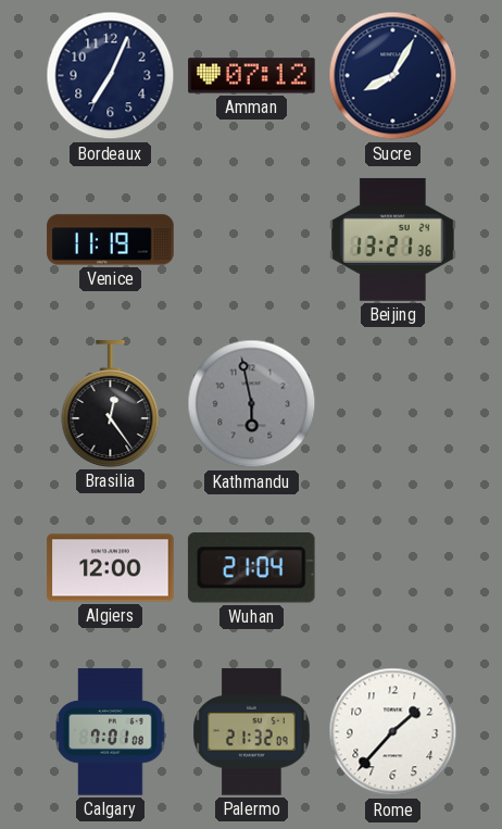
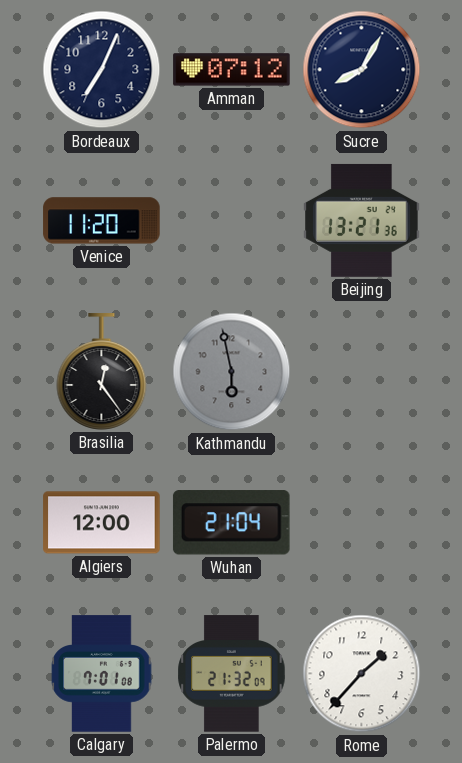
Venice: 11:19 -> 11:20 (102, 221)
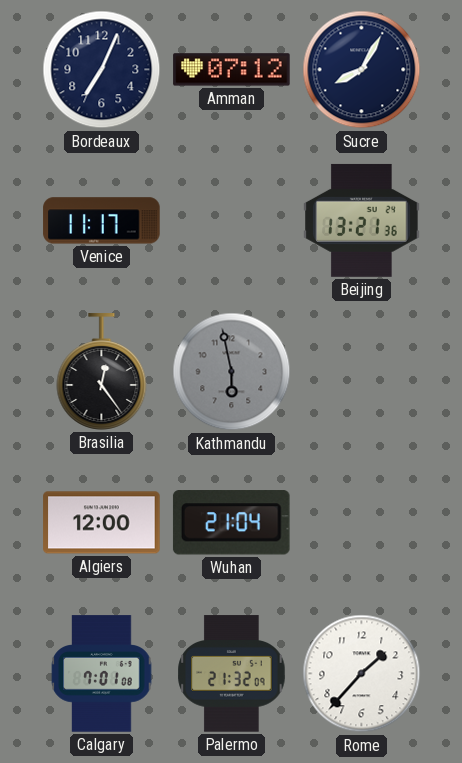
Venice: 11:20 -> 11:17 (102, 221)
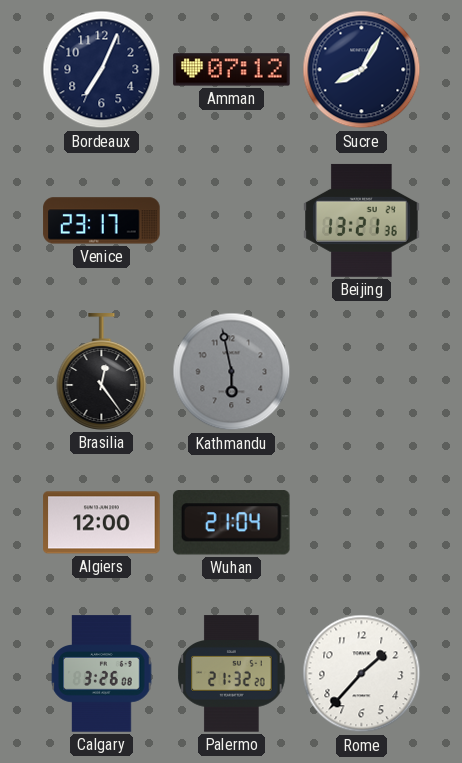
Venice: 11:17 -> 23:17 (102, 221)
Calgary: 7:01 -> 3:26 (102, 674)
Palermo: 21:32:09 -> 21:32:20 (232, 674)
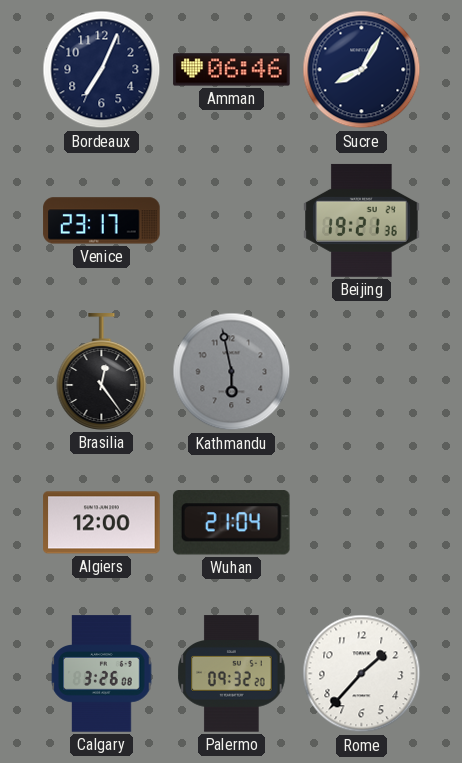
Amman: 07:12 -> 06:46 (232, 70)
Beijing: 13:21 -> 19:21 (362, 220)
Palermo: 21:32 -> 09:32 (232, 674)
